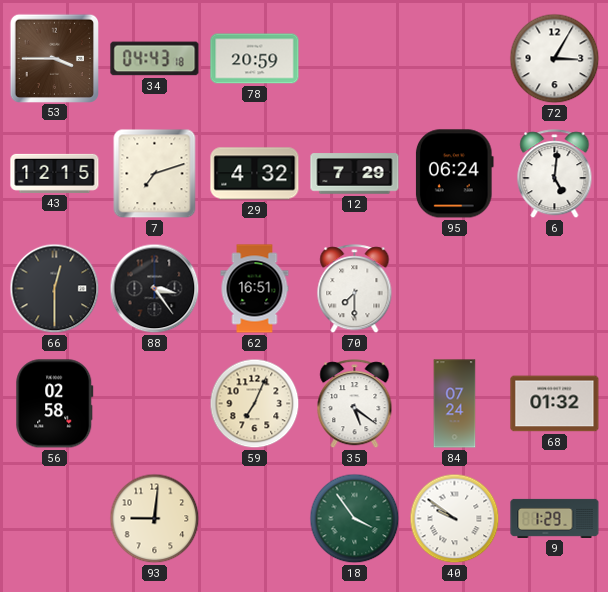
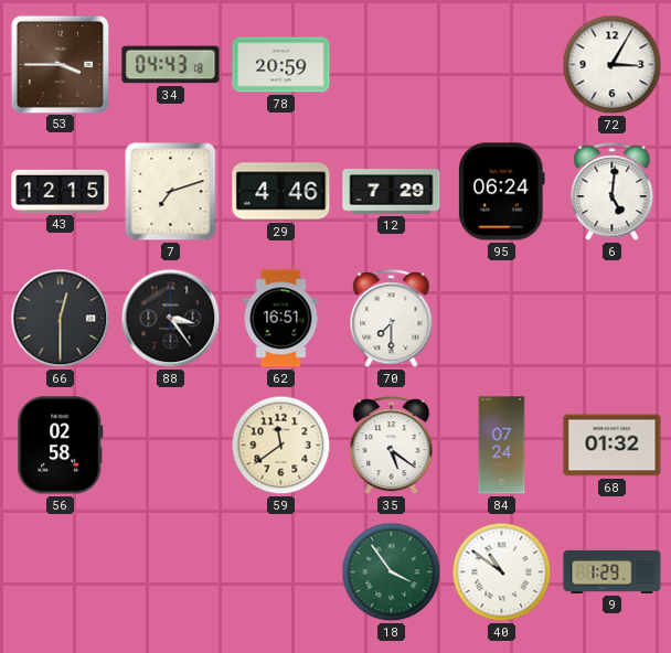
29: 4:32 -> 4:46 (281, 192)
59: 7:04 -> 11:39 (281, 446)
93: 9:01 -> none (155, 519)
40: 9:51 -> 10:51 (502, 572)
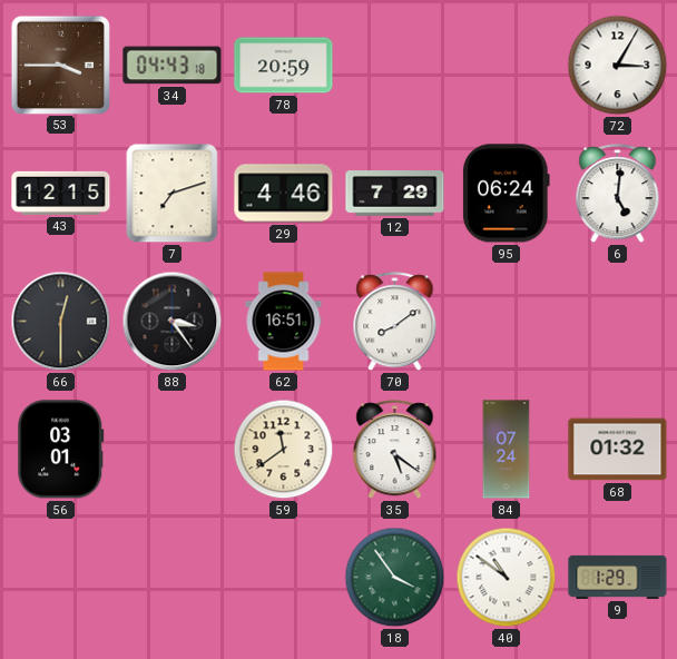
70: 7:30 -> 8:09 (395, 322)
56: 02:58 -> 03:01 (61, 450)
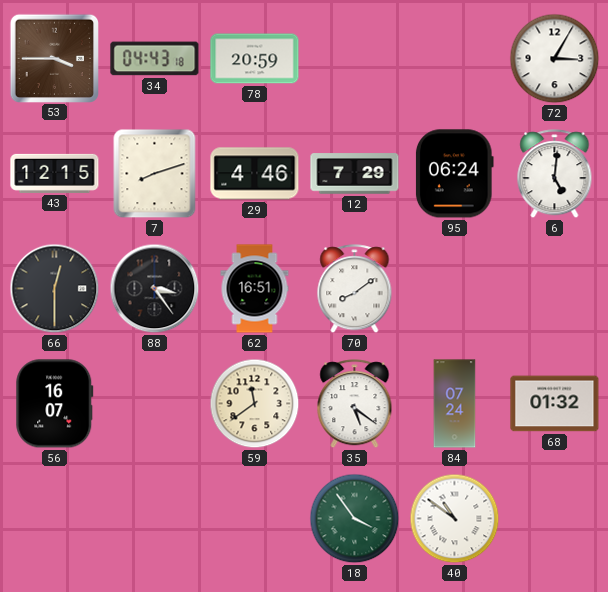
7: 7:12 -> 8:12 (155, 174)
56: 03:01 -> 16:07 (55, 404)
9: 1:29 -> none (618, 577)
